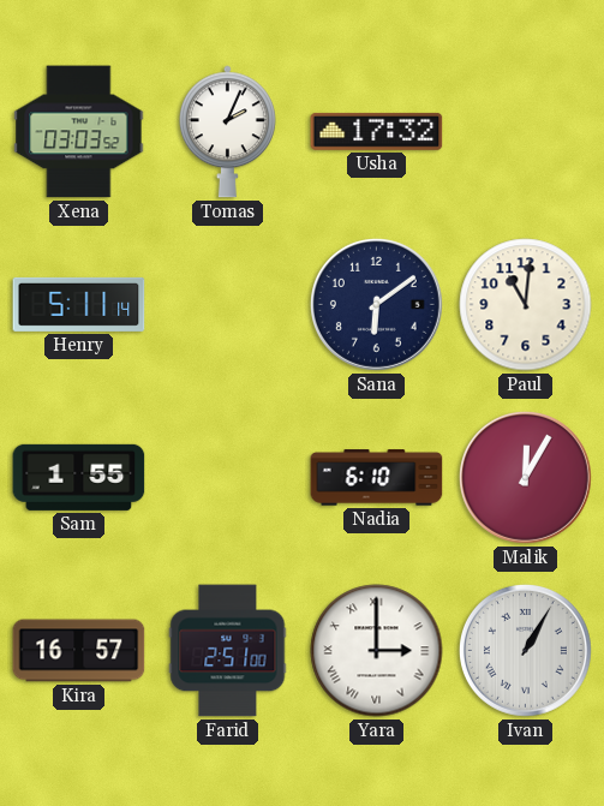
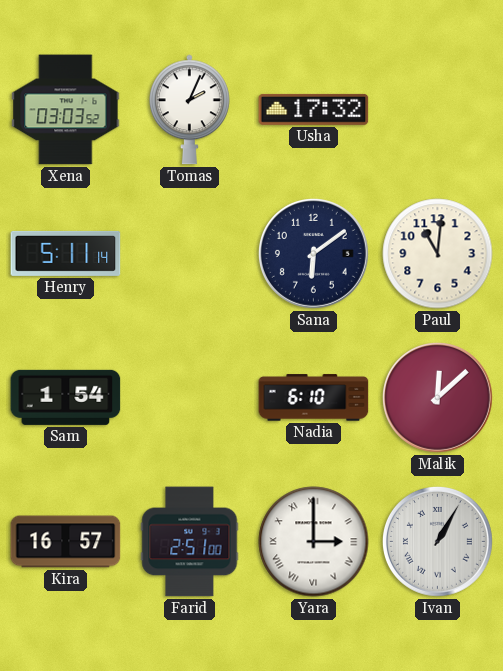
Sam: 1:55 -> 1:54 (66, 397)
Malik: 12:05 -> 12:08 (437, 397)
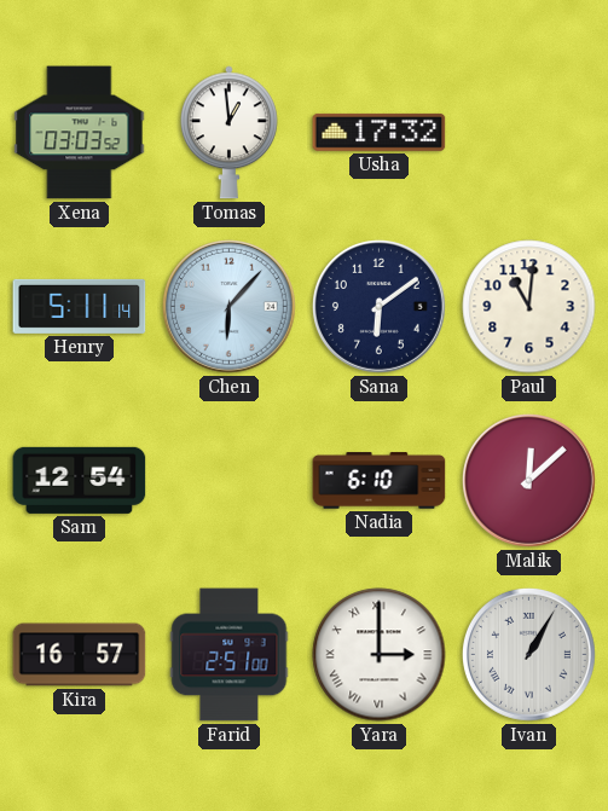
Tomas: 2:04 -> 12:59 (228, 133)
Chen: none -> 6:07 (228, 306)
Sam: 1:54 -> 12:54 (80, 480)
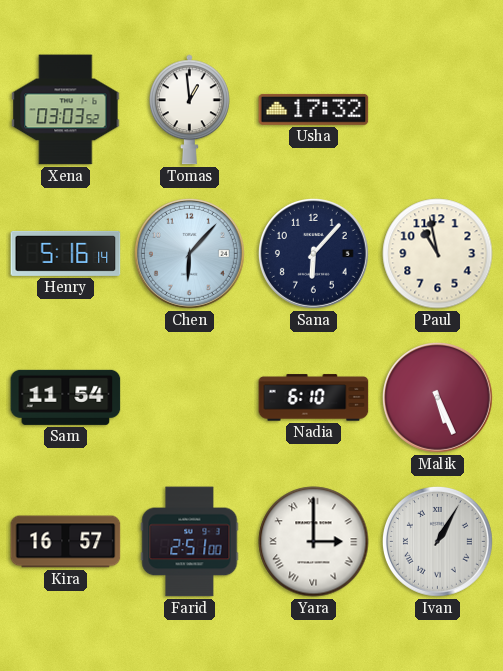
Henry: 5:11 -> 5:16 (66, 253)
Sana: 6:09 -> 6:07 (313, 253)
Paul: 11:01 -> 10:58 (438, 254)
Sam: 12:54 -> 11:54 (66, 397)
Malik: 12:08 -> 5:26 (437, 397)
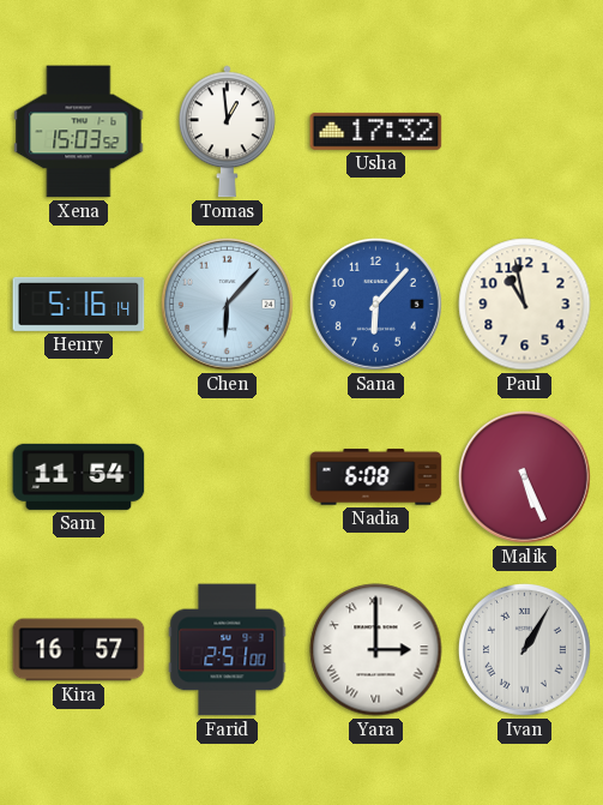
Xena: 03:03 -> 15:03 (79, 132)
Sana dial: navy -> blue (375, 304)
Nadia: 6:10 -> 6:08 (376, 477)
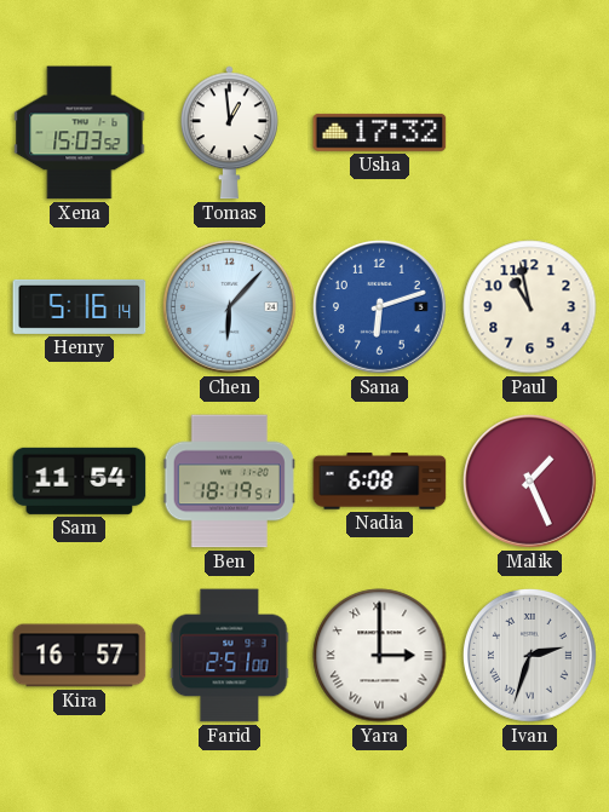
Sana: 6:07 -> 6:12 (379, 306)
Ben: none -> 18:19 (229, 482)
Malik: 5:26 -> 1:26 (529, 480)
Ivan: 1:05 -> 2:33 (529, 655)
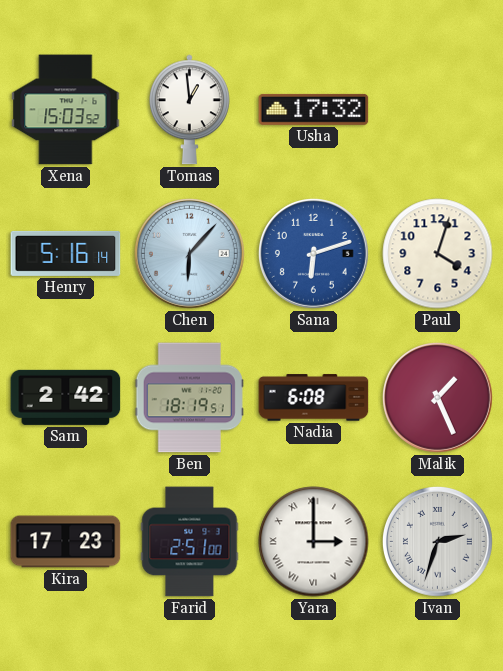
Paul: 10:58 -> 4:03 (438, 254)
Sam: 11:54 -> 2:42 (66, 397)
Kira: 16:57 -> 17:23 (66, 542)
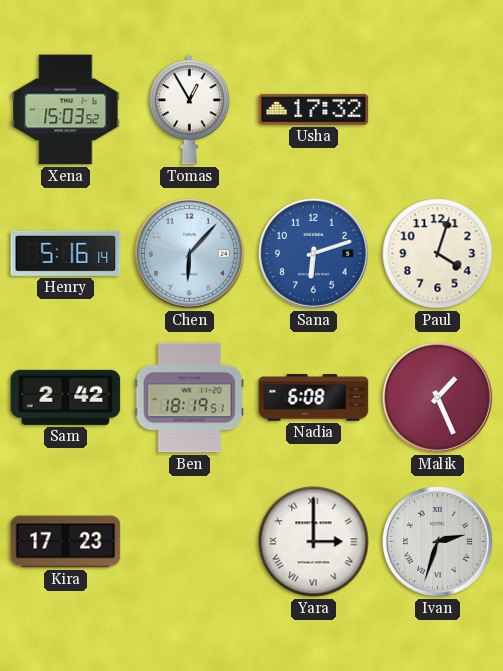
Tomas: 12:59 -> 12:55 (189, 110)
Farid: 2:51 -> none (190, 542)
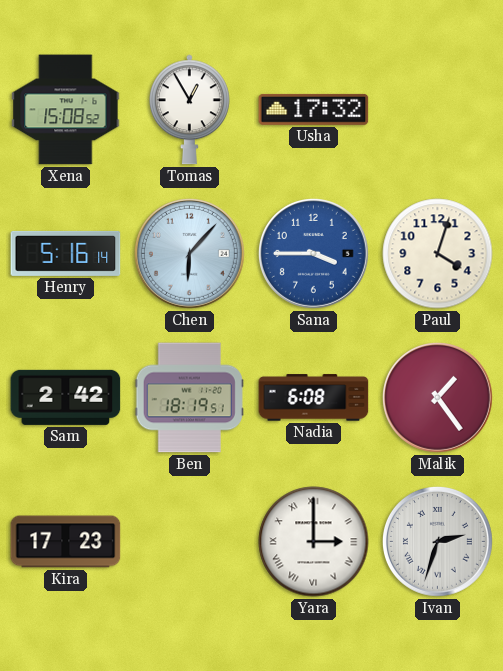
Xena: 15:03 -> 15:08 (66, 110)
Sana: 6:12 -> 3:45 (313, 253)
Malik: 1:26 -> 1:24 (437, 397)
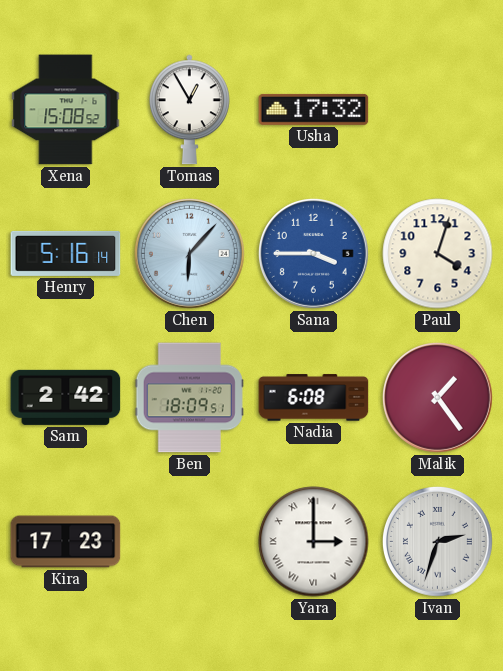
Ben: 18:19 -> 18:09 (189, 398)
